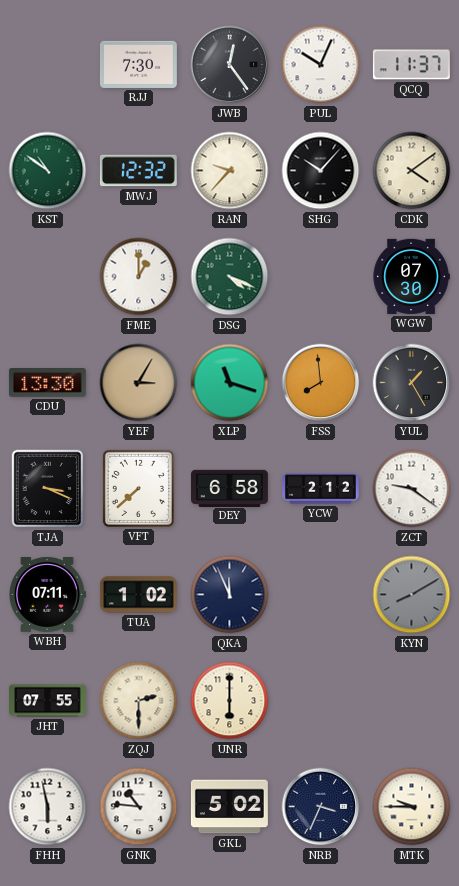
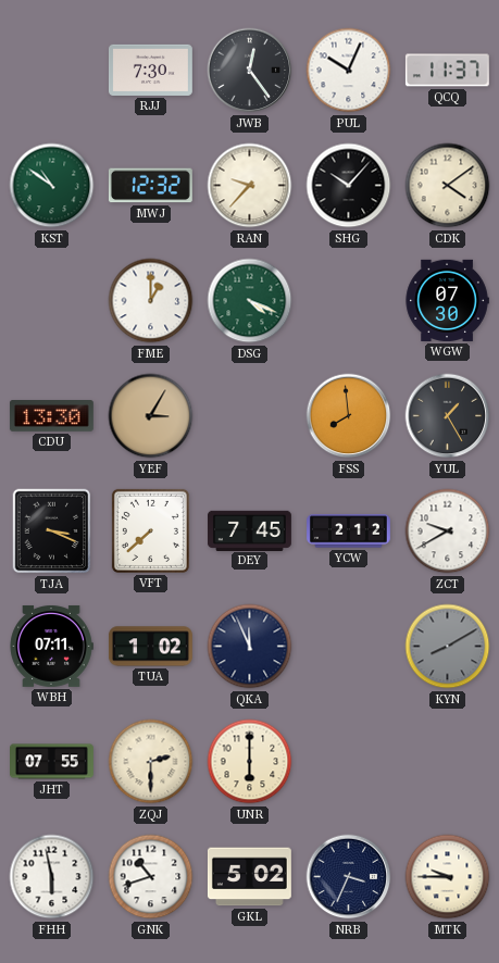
XLP: 11:18 -> none (230, 383)
DEY: 6:58 -> 7:45 (250, 530)
ZCT: 9:21 -> 9:40 (448, 531)
GNK: 10:46 -> 10:42 (151, 877)
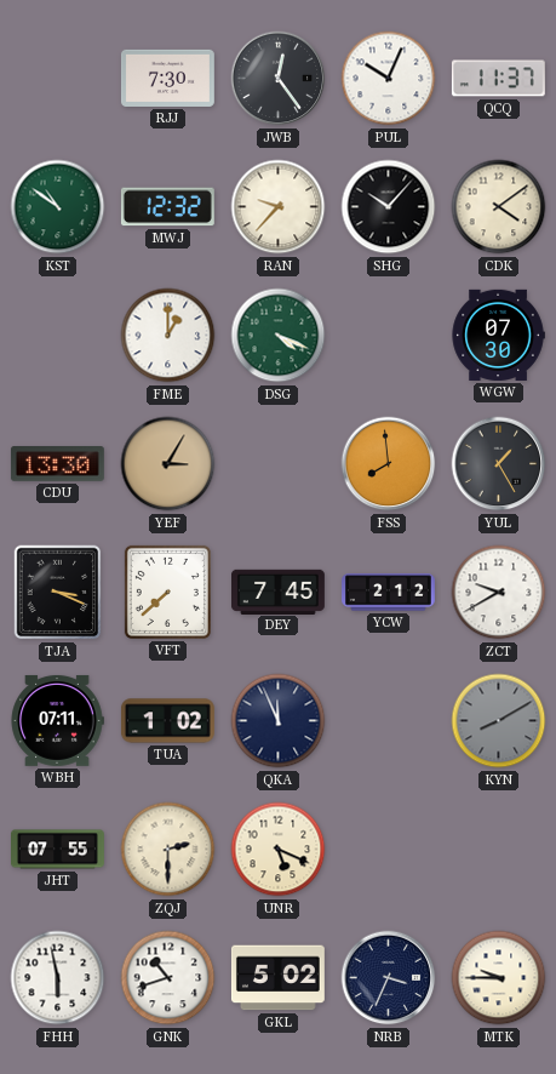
UNR: 6:00 -> 5:19 (279, 850)
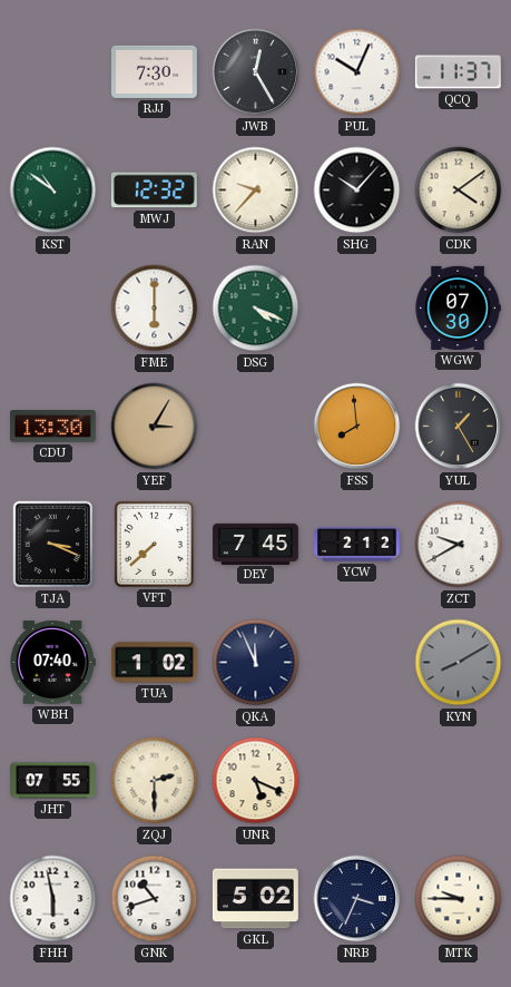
JWB: 12:24 -> 12:25 (256, 72)
FME: 1:00 -> 6:00 (155, 309)
WBH: 07:11 -> 07:40 (52, 662)
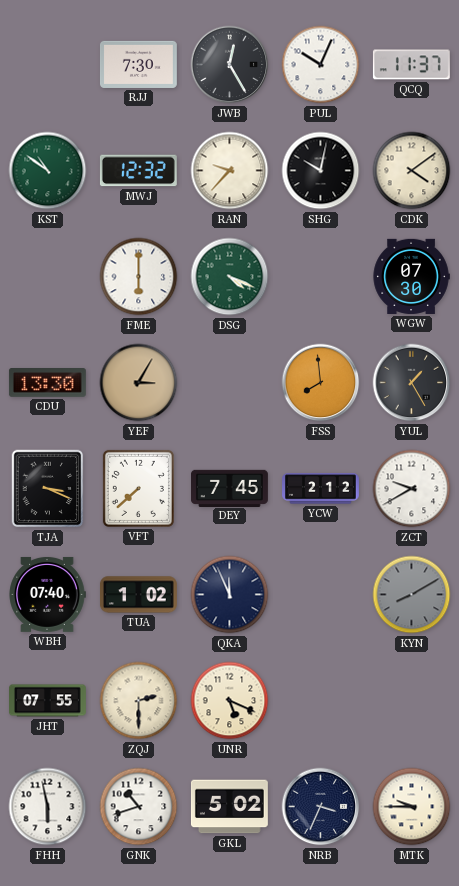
SHG: 10:07 -> 10:02 (321, 171)
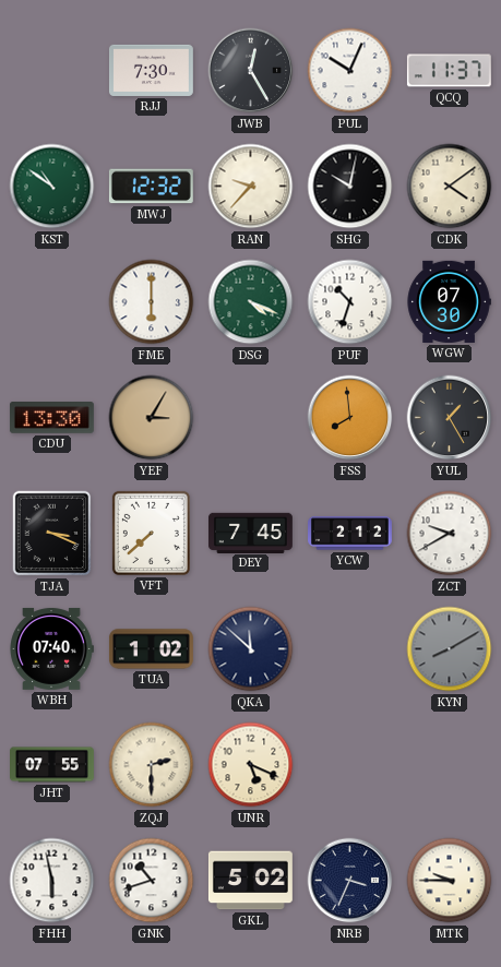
PUF: none -> 10:33 (350, 302)
QKA: 11:56 -> 11:52 (251, 649)
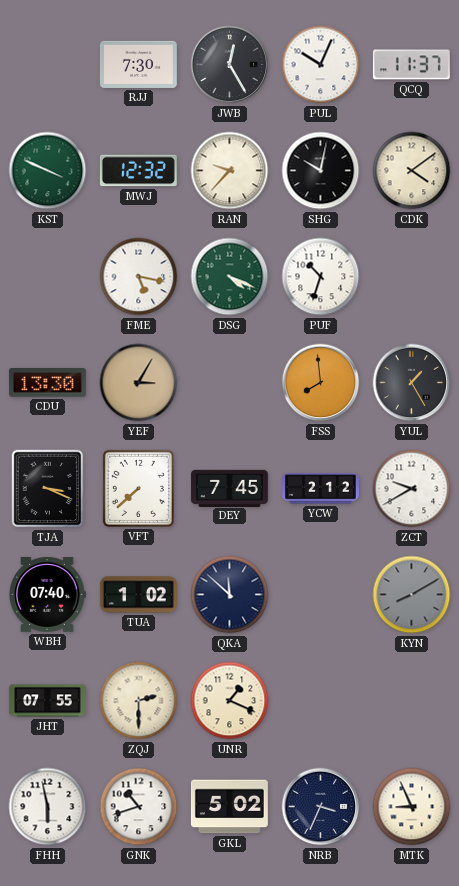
KST: 10:51 -> 3:49 (48, 171)
FME: 6:00 -> 5:17 (139, 277)
WGW: 07:30 -> none (449, 301)
UNR: 5:19 -> 1:19 (230, 701)
MTK: 9:45 -> 8:56 (412, 807)
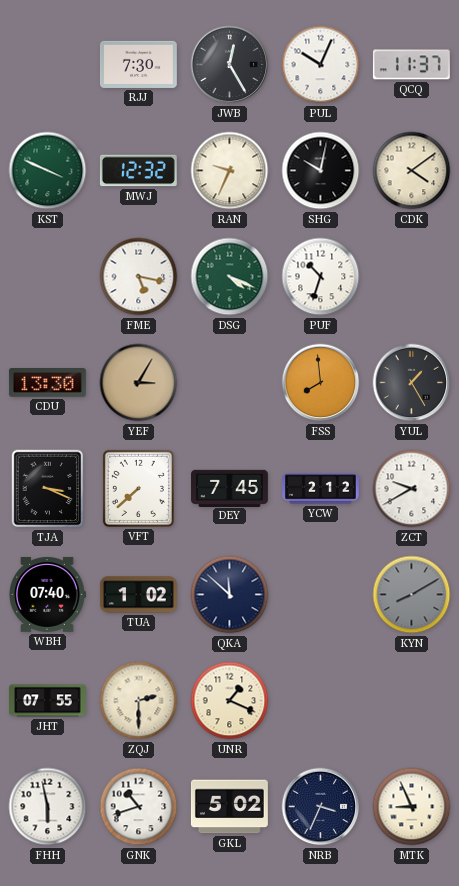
RAN: 9:37 -> 9:34 (230, 171)
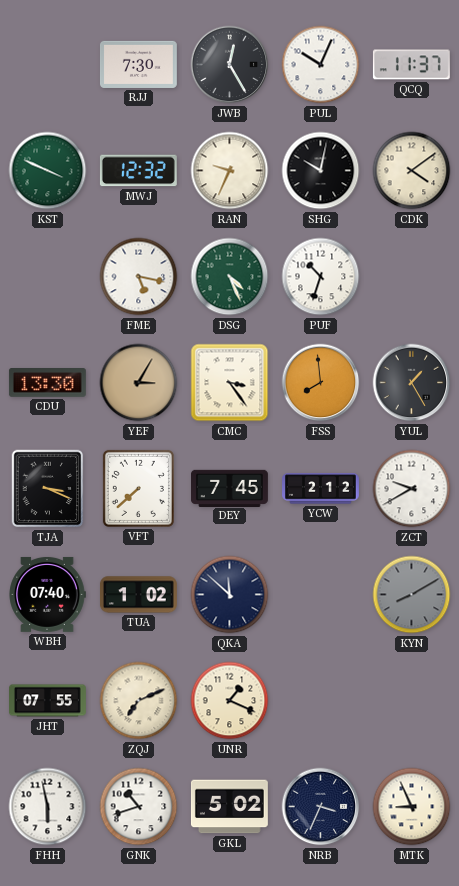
DSG: 4:19 -> 4:26 (230, 277)
CMC: none -> 3:24 (230, 383)
ZQJ: 2:30 -> 7:11 (139, 701)
